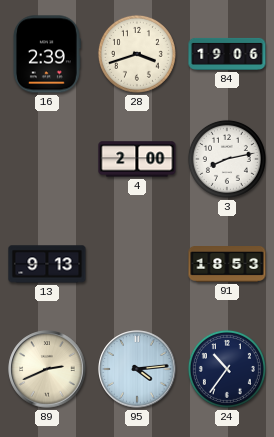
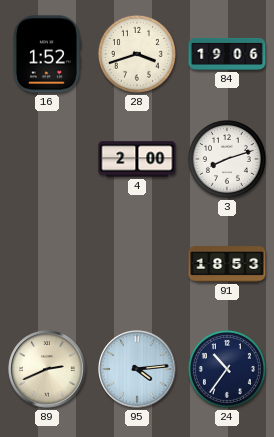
16: 2:39 -> 1:52 (46, 54)
3: 8:13 -> 8:12 (227, 159)
13: 9:13 -> none (47, 264)
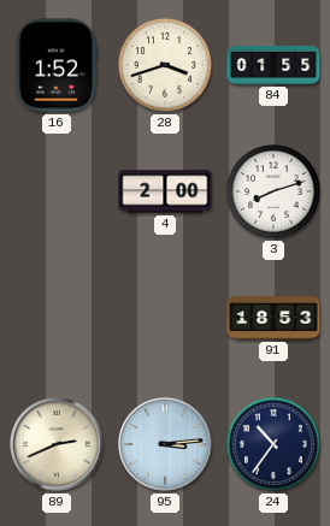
84: 19:06 -> 01:55 (273, 65)
95: 4:14 -> 3:14 (165, 444)
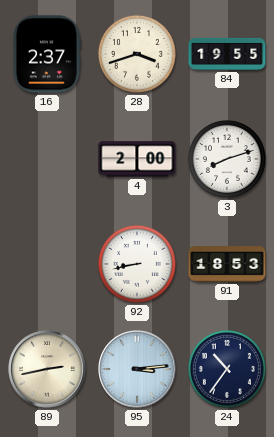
16: 1:52 -> 2:37 (46, 54)
84: 01:55 -> 19:55 (227, 54)
92: none -> 8:43 (137, 264)
89: 2:41 -> 2:43 (47, 369)
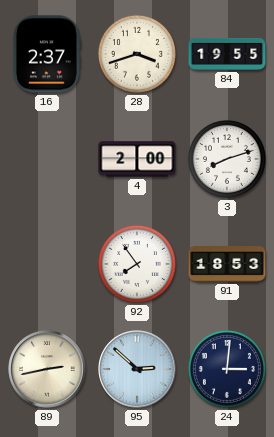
92: 8:43 -> 7:54 (137, 264)
95: 3:14 -> 2:52 (137, 369)
24: 10:36 -> 3:01 (227, 369)
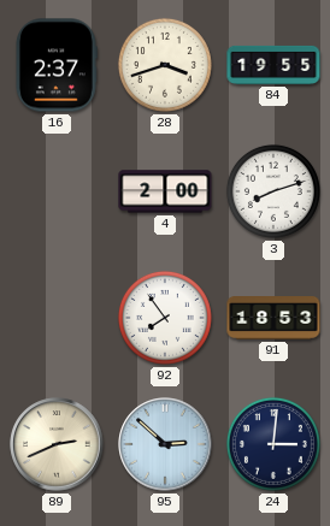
89: 2:43 -> 2:41 (57, 444)
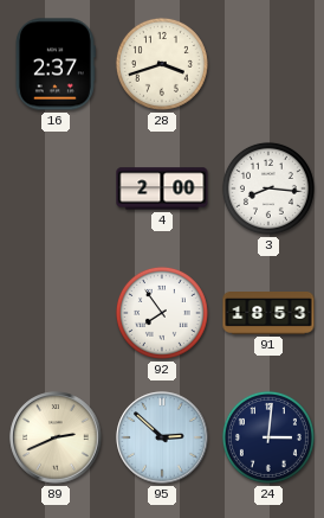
84: 19:55 -> none (273, 65)
3: 8:12 -> 8:16 (268, 188)
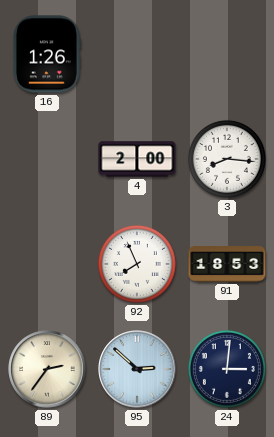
16: 2:37 -> 1:26 (46, 54)
28: 3:42 -> none (162, 64)
92: 7:54 -> 7:56 (137, 264)
89: 2:41 -> 2:36 (47, 369)
